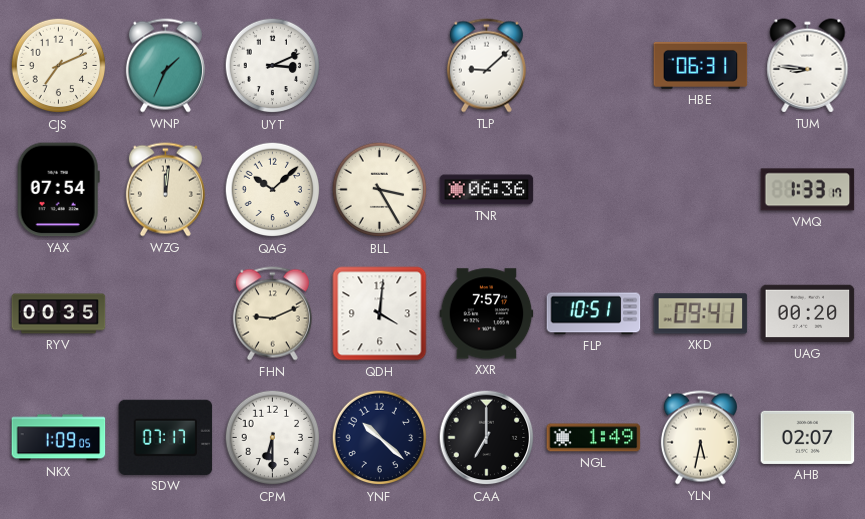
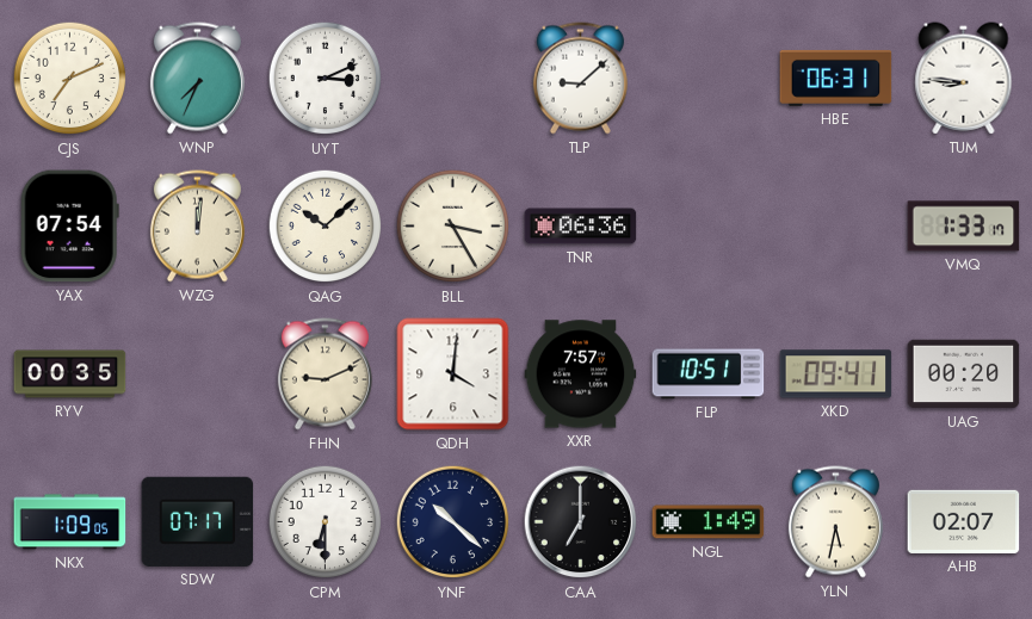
WNP: 1:34 -> 7:34 (197, 79)
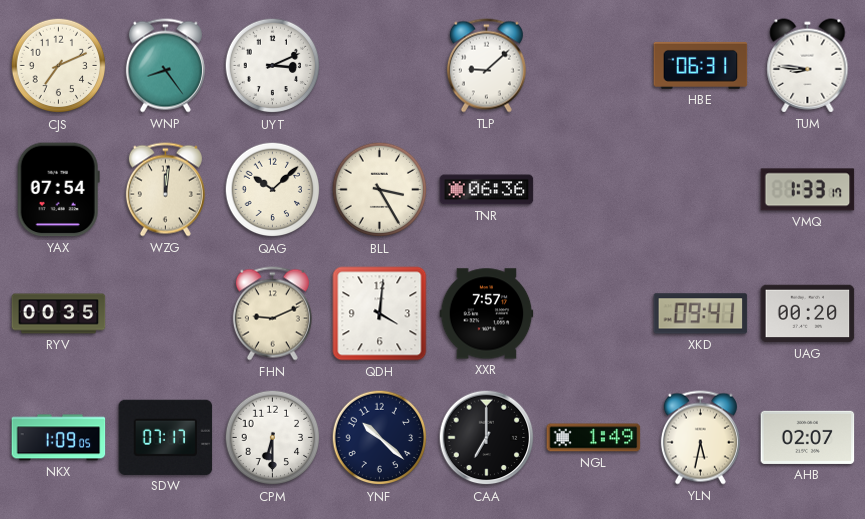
WNP: 7:34 -> 8:24 (165, 66)
FLP: 10:51 -> none (709, 375)
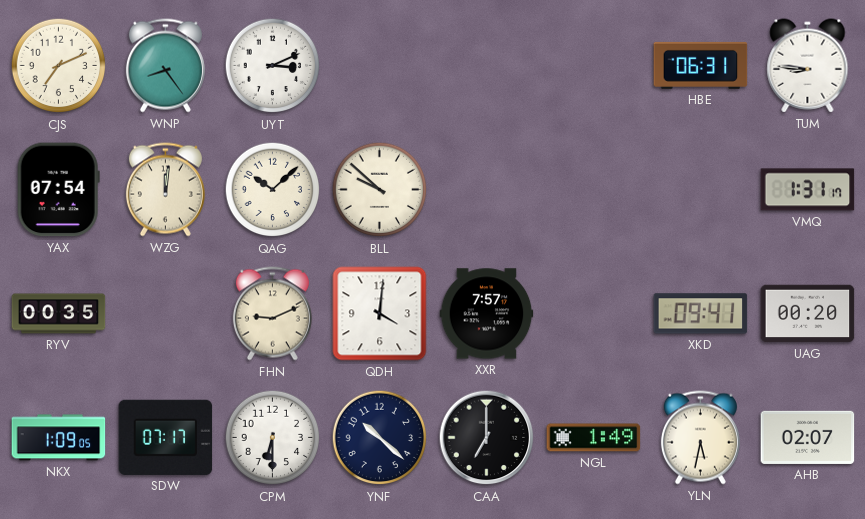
TLP: 9:08 -> none (486, 66)
BLL: 3:25 -> 9:52 (380, 190)
TNR: 06:36 -> none (487, 190)
VMQ: 1:33 -> 1:31 (808, 190)
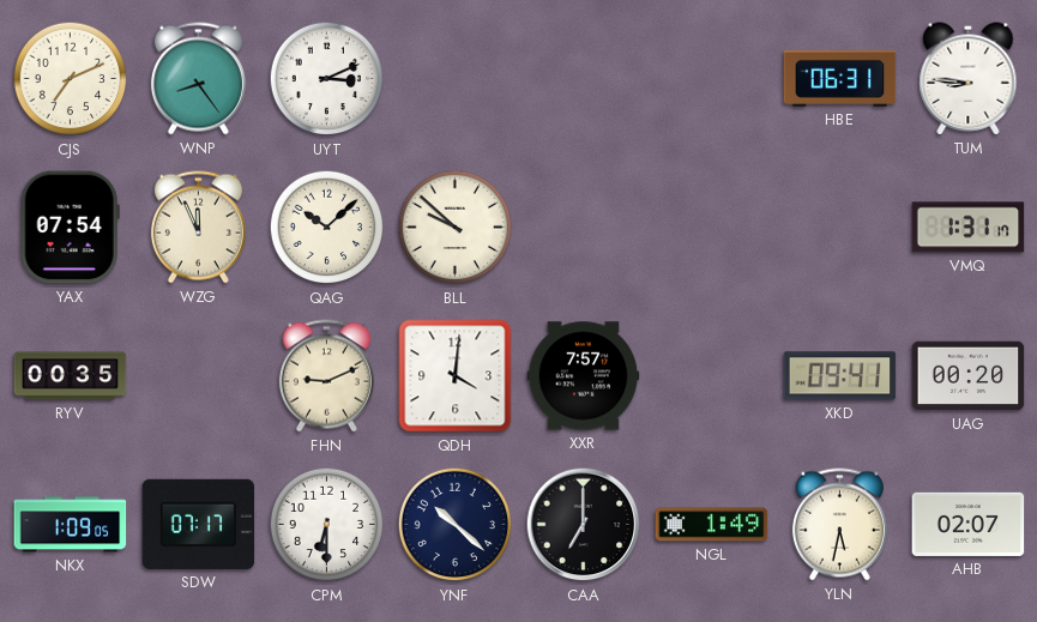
WZG: 12:01 -> 11:56 (198, 228)
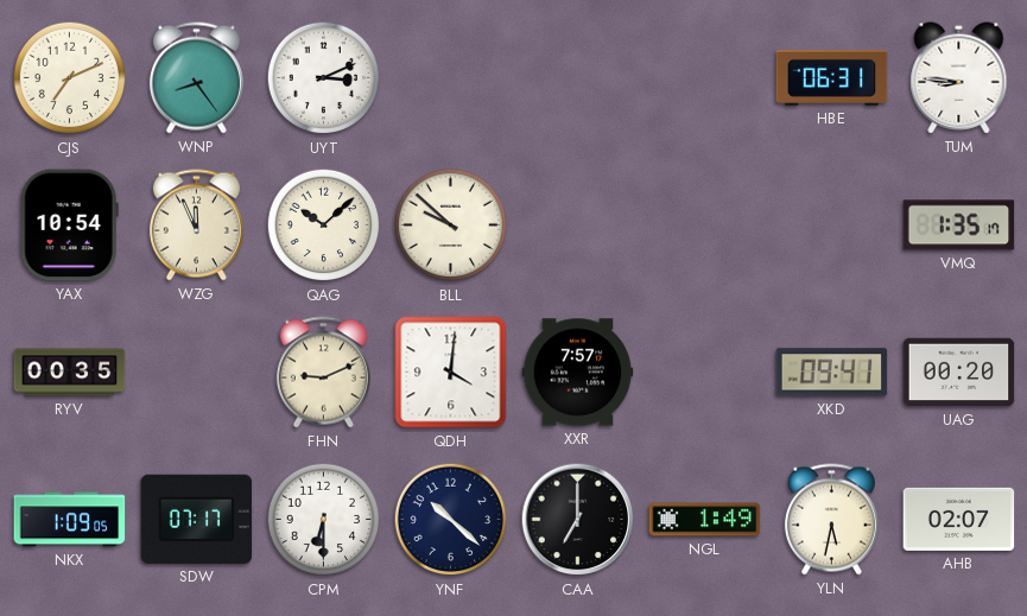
YAX: 07:54 -> 10:54 (69, 226)
VMQ: 1:31 -> 1:35 (959, 226)
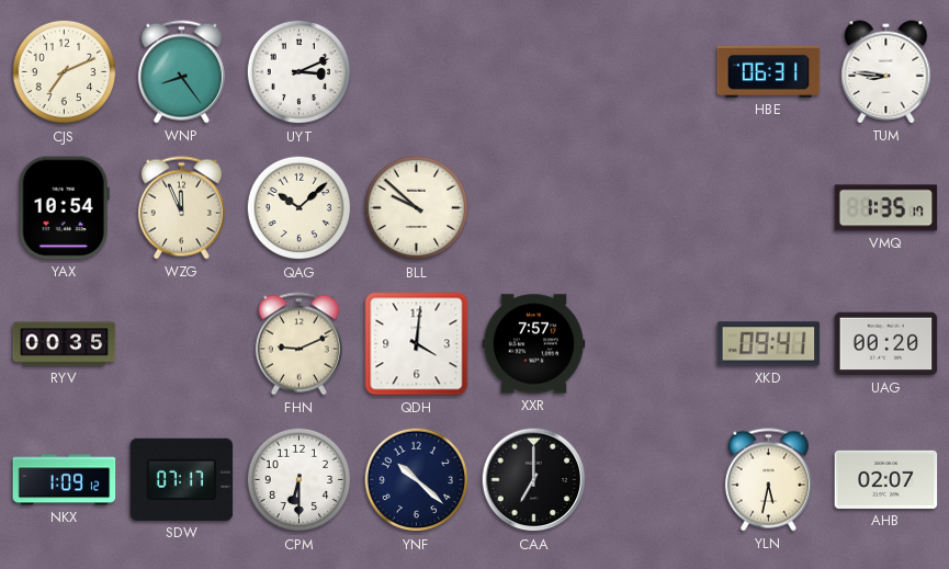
NKX: 1:09:05 -> 1:09:12 (65, 480)
NGL: 1:49 -> none (705, 520)
